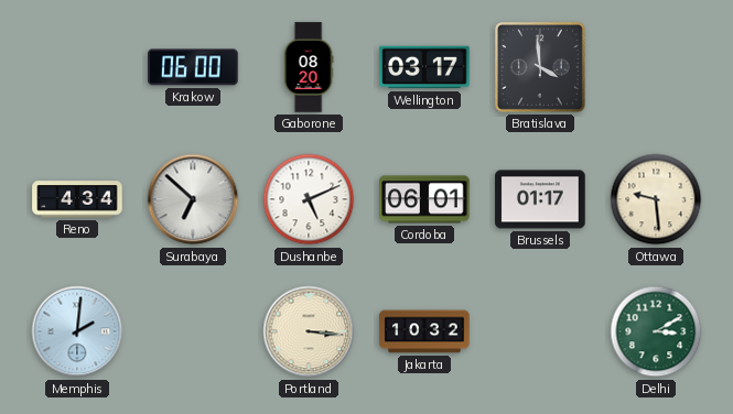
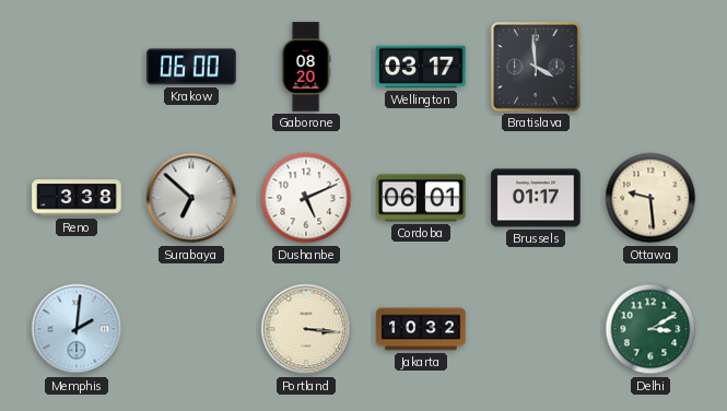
Reno: 4:34 -> 3:38 (77, 198)
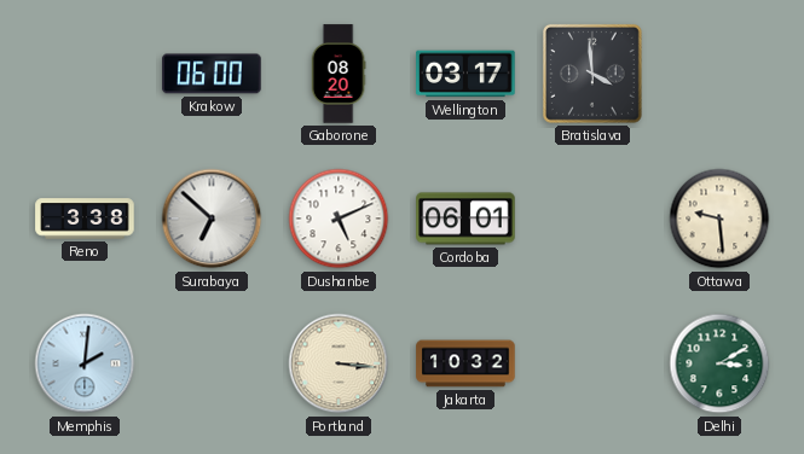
Brussels: 01:17 -> none (536, 198)
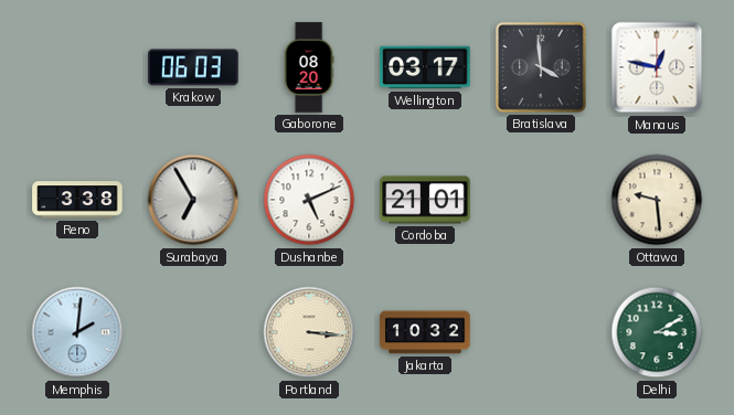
Krakow: 06:00 -> 06:03 (193, 67)
Manaus: none -> 12:47 (657, 67)
Surabaya: 6:52 -> 6:55 (193, 200)
Cordoba: 06:01 -> 21:01 (425, 200)
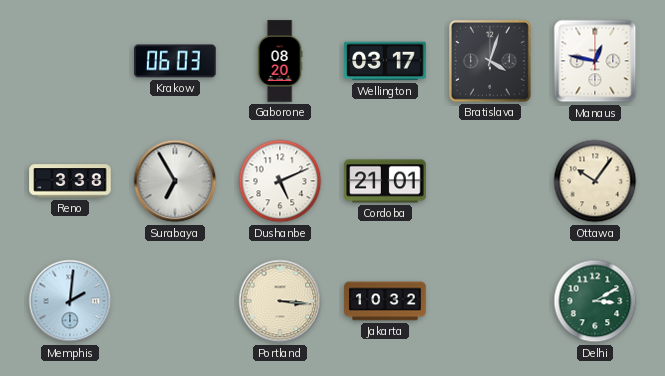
Bratislava: 3:59 -> 4:03 (490, 61)
Ottawa: 9:29 -> 10:06 (595, 181)
